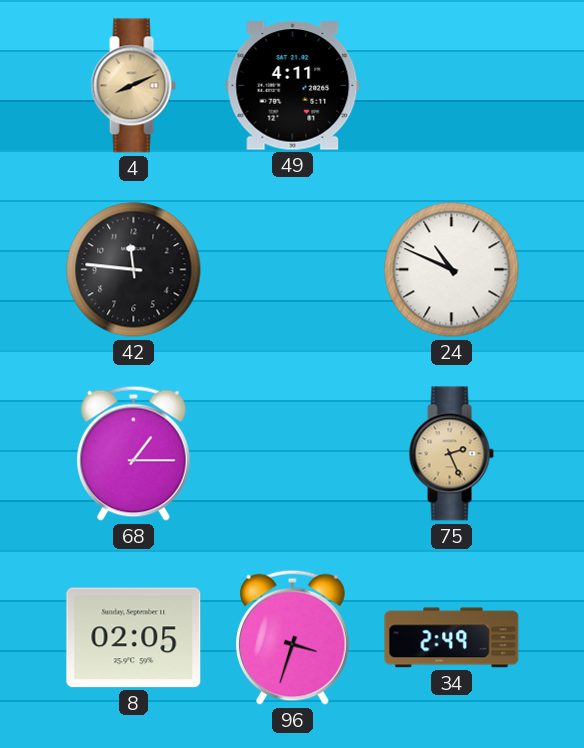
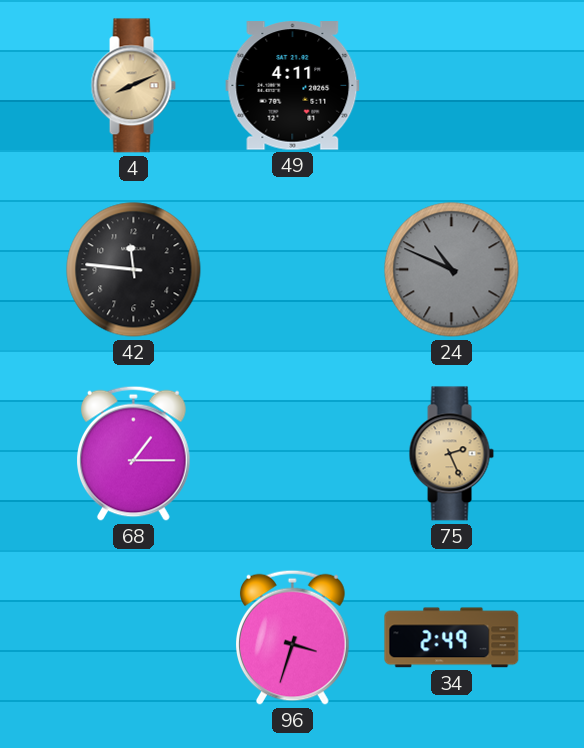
24 dial: white -> grey (452, 270)
8: 02:05 -> none (134, 638)
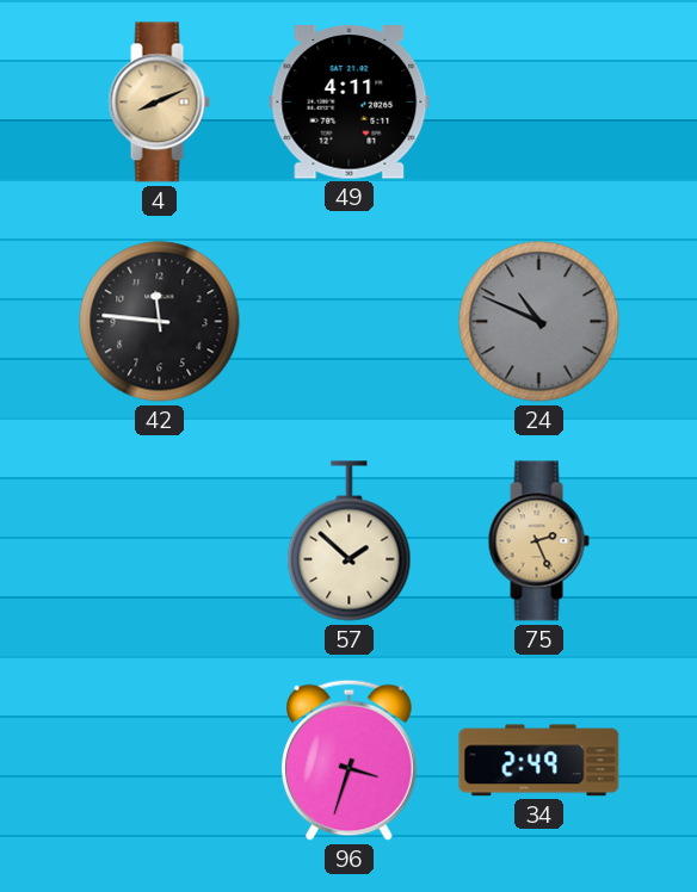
68: 1:15 -> none (134, 453)
57: none -> 1:52 (350, 541)
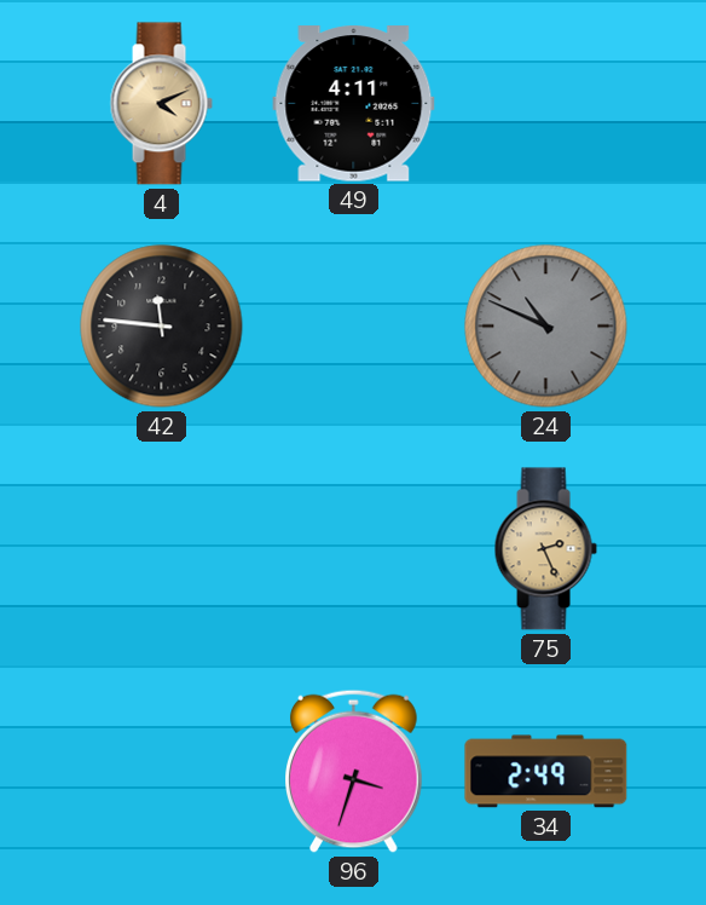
4: 8:11 -> 4:11 (161, 104)
57: 1:52 -> none (350, 541)
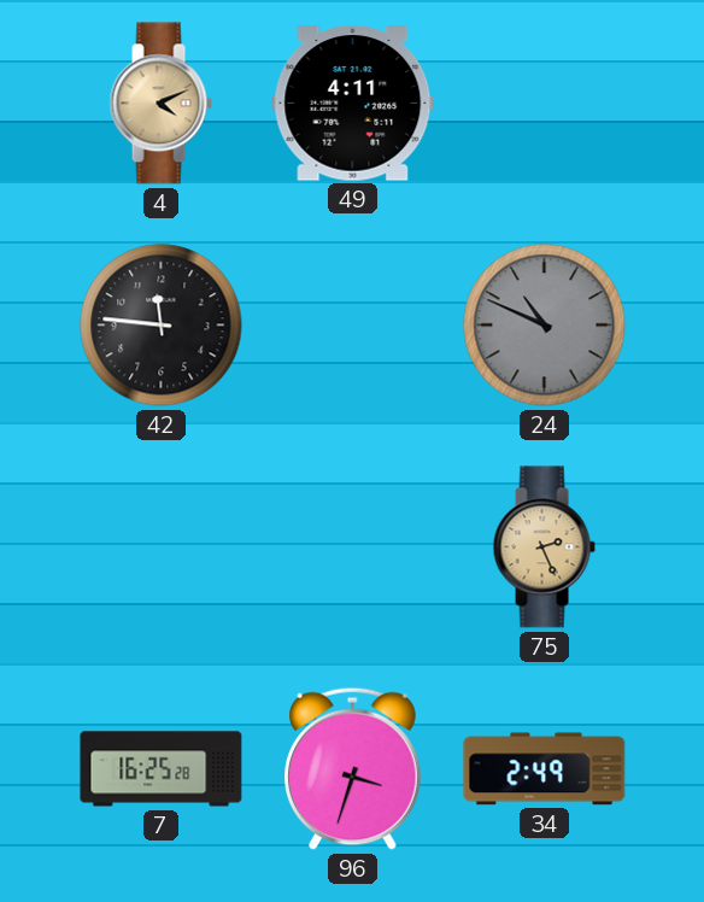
7: none -> 16:25 (162, 769)
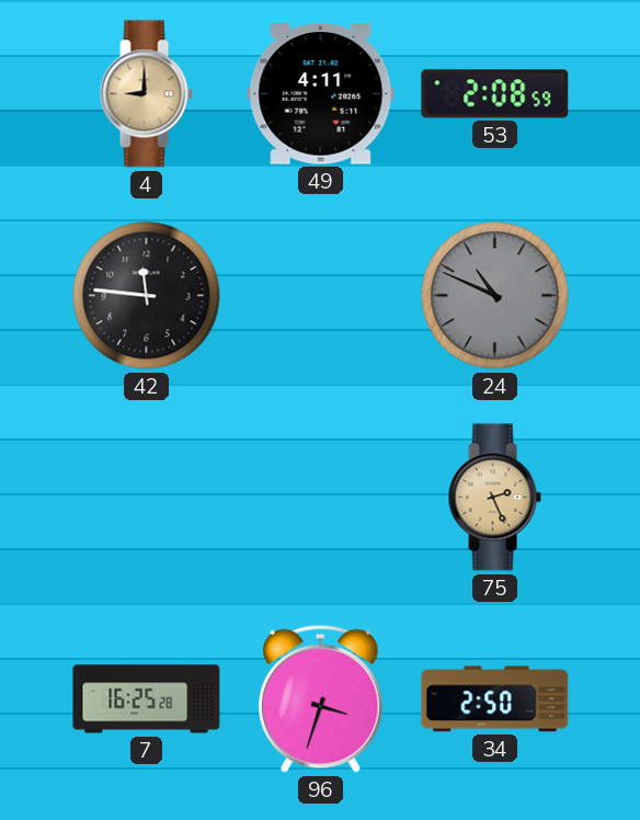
4: 4:11 -> 9:00 (146, 94)
53: none -> 2:08 (495, 94)
34: 2:49 -> 2:50 (495, 699)
